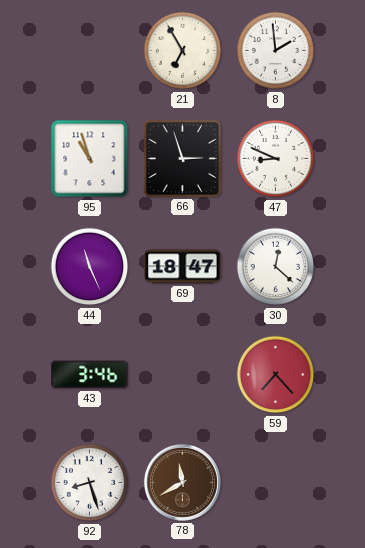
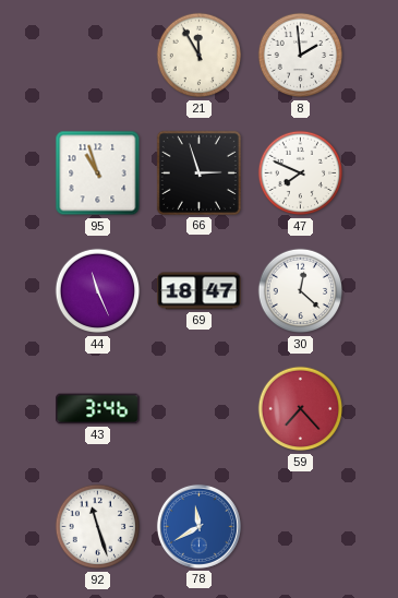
21: 6:55 -> 11:55 (200, 56)
47: 8:49 -> 7:49 (301, 174)
92: 8:27 -> 11:27 (98, 527)
78 dial: brown -> blue (198, 526)
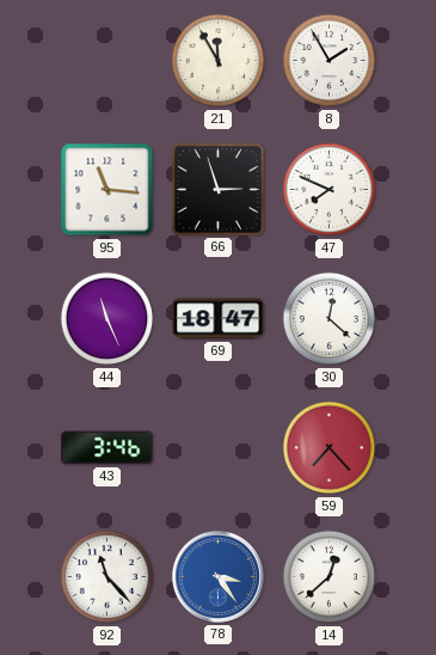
8: 1:59 -> 1:55 (330, 61)
95: 10:57 -> 11:16 (108, 190)
92: 11:27 -> 11:23 (108, 577)
78: 11:40 -> 3:24 (217, 576)
14: none -> 12:38 (330, 577)
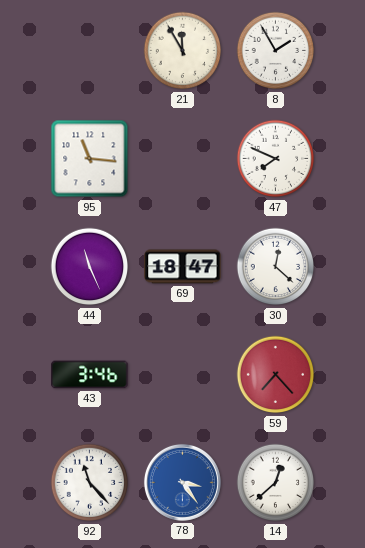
66: 2:57 -> none (217, 189)
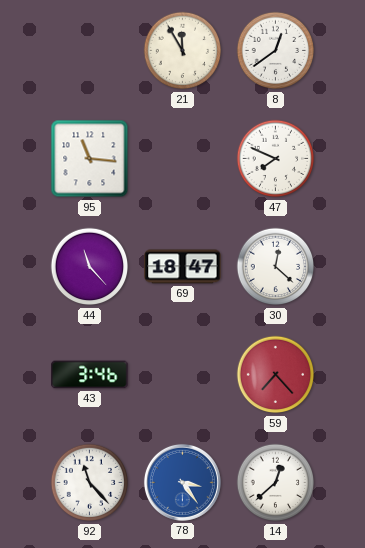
8: 1:55 -> 12:39 (276, 51)
44: 11:26 -> 11:23 (90, 267)
